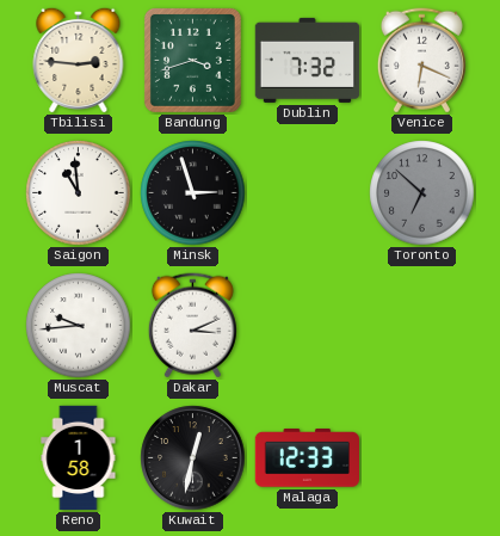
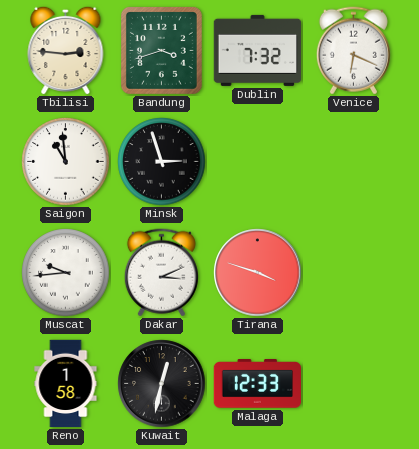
Toronto: 6:52 -> none (422, 193)
Tirana: none -> 3:48 (258, 273)
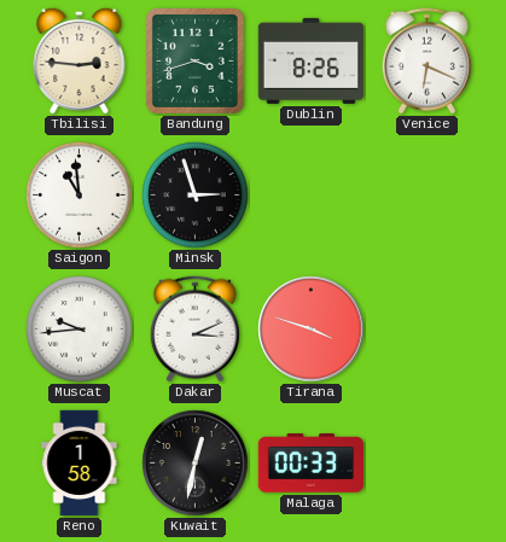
Dublin: 7:32 -> 8:26 (312, 60)
Malaga: 12:33 -> 00:33 (312, 464)
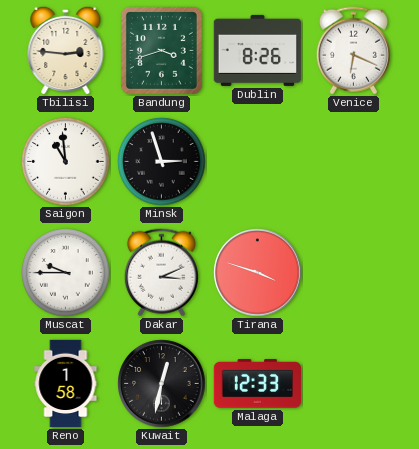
Muscat: 9:44 -> 9:45 (66, 273)
Malaga: 00:33 -> 12:33 (258, 384)
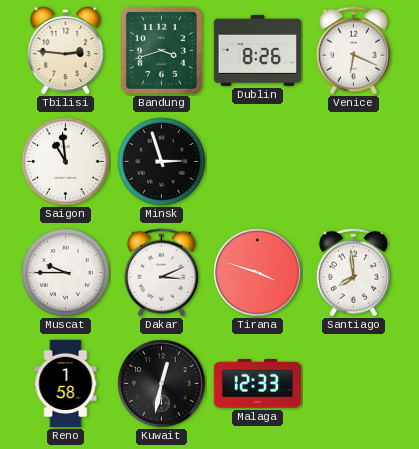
Santiago: none -> 7:59 (353, 273)
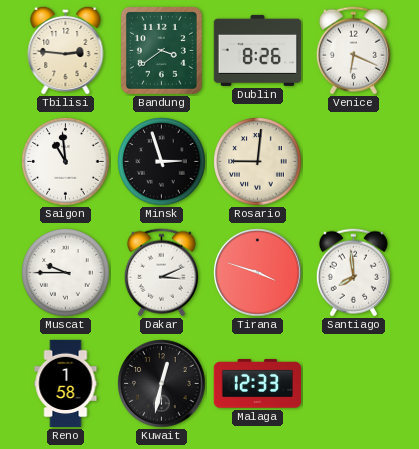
Bandung: 3:42 -> 3:39 (161, 50)
Rosario: none -> 9:01 (258, 162)
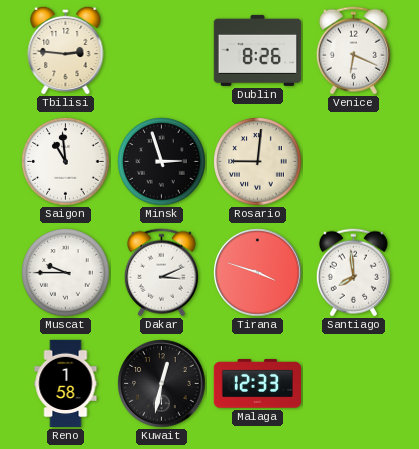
Bandung: 3:39 -> none (161, 50)
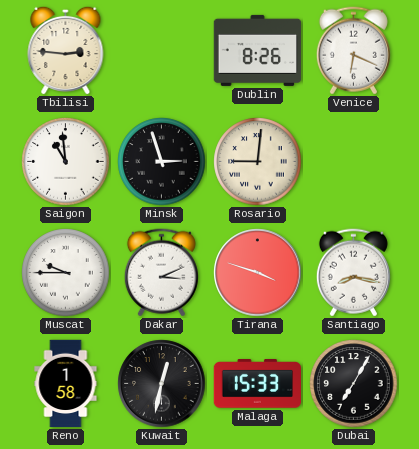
Santiago: 7:59 -> 8:17 (353, 273)
Malaga: 12:33 -> 15:33 (258, 384)
Dubai: none -> 7:05 (354, 384)
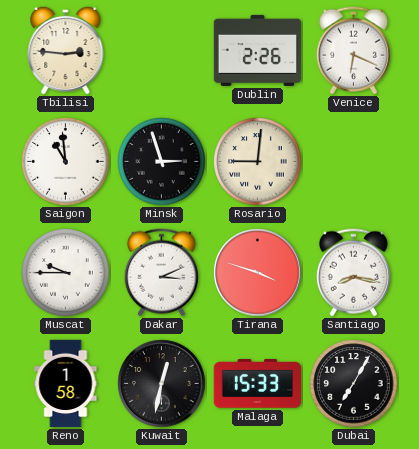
Dublin: 8:26 -> 2:26 (258, 50)
